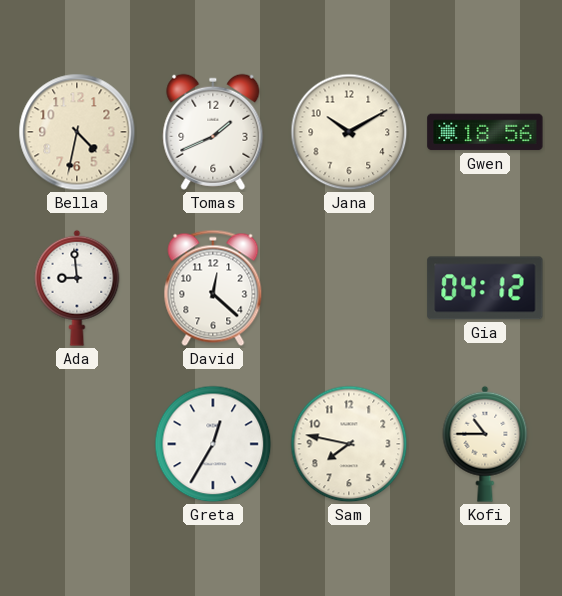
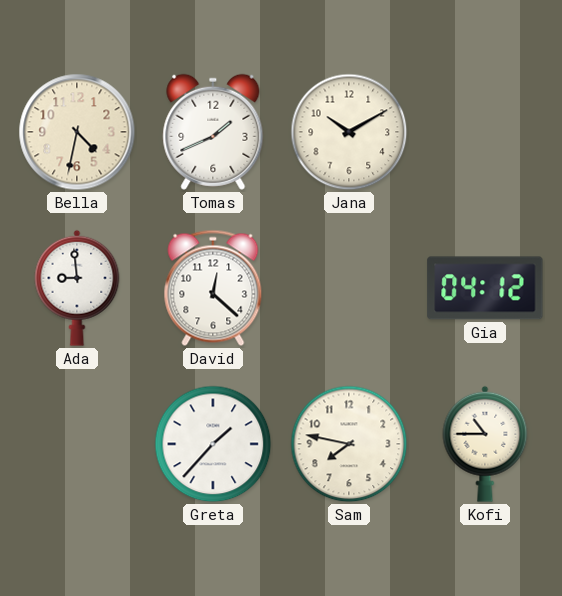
Gwen: 18:56 -> none (485, 132)
Greta: 12:35 -> 1:37 (213, 444)
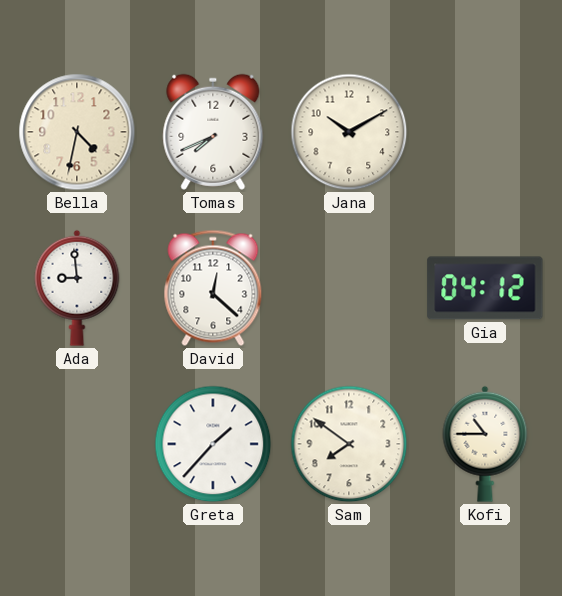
Tomas: 1:41 -> 7:41 (213, 132)
Sam: 7:47 -> 7:51 (349, 444)
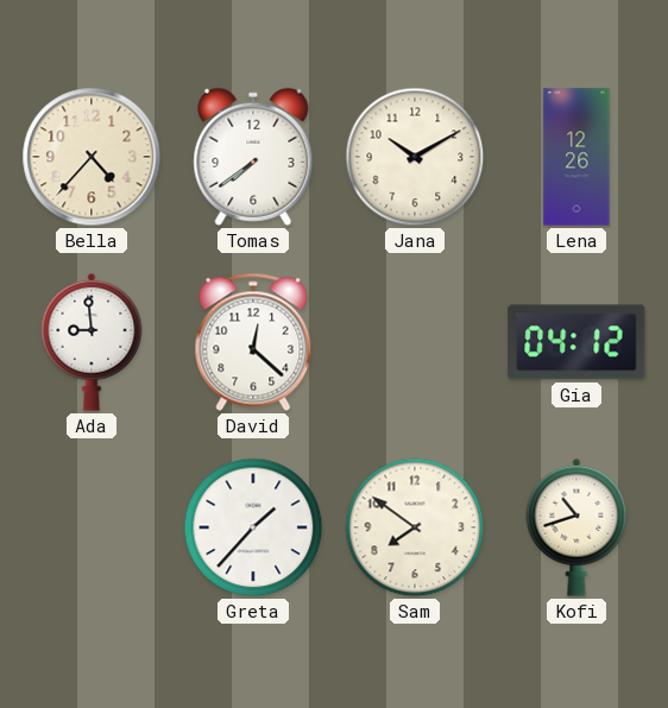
Bella: 4:32 -> 4:37 (92, 157)
Tomas: 7:41 -> 7:39 (253, 157)
Lena: none -> 12:26 (576, 157)
Kofi: 10:45 -> 10:42 (576, 527)
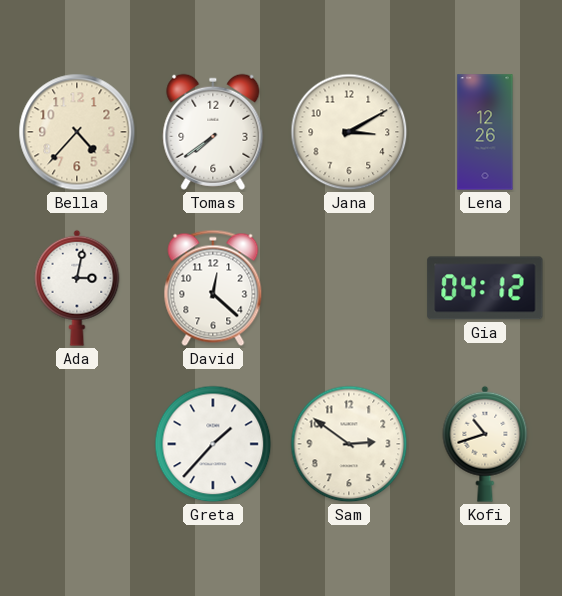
Jana: 10:10 -> 3:10 (349, 132)
Ada: 8:59 -> 3:02 (77, 288)
Sam: 7:51 -> 2:51 (349, 444)
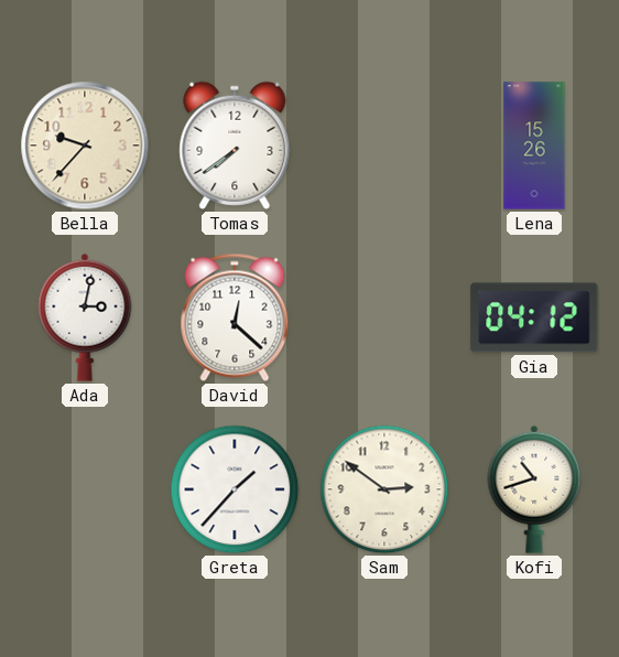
Bella: 4:37 -> 9:37 (85, 146)
Jana: 3:10 -> none (349, 132)
Lena: 12:26 -> 15:26 (534, 146)
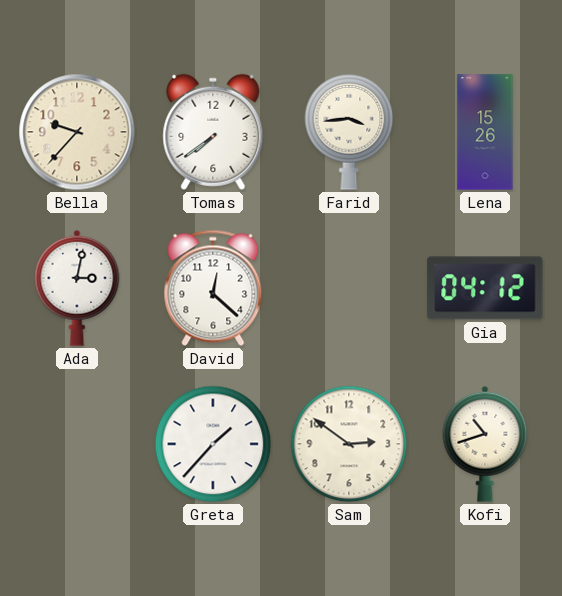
Farid: none -> 3:44 (349, 132)
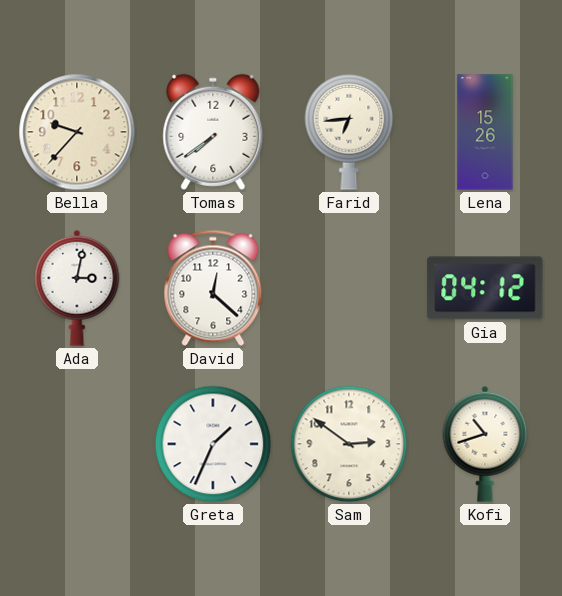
Farid: 3:44 -> 6:44 (349, 132)
Greta: 1:37 -> 1:34 (213, 444)
